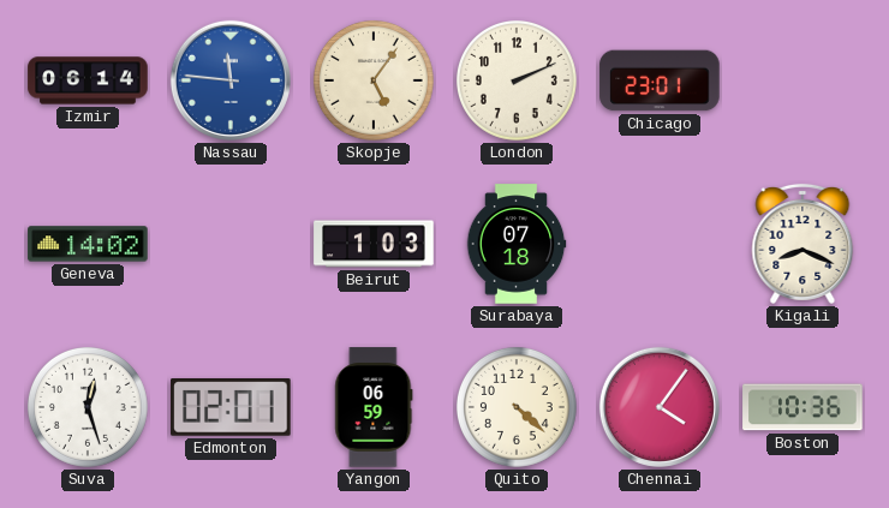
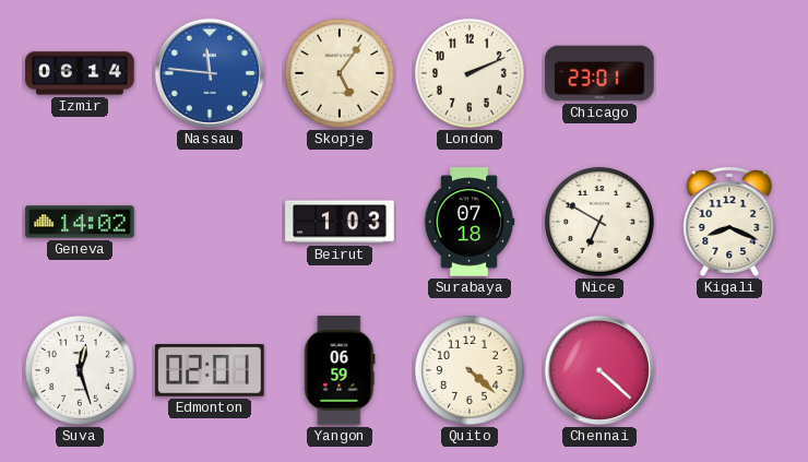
Nice: none -> 6:50 (599, 222)
Chennai: 4:06 -> 4:22 (599, 370)
Boston: 10:36 -> none (803, 407)
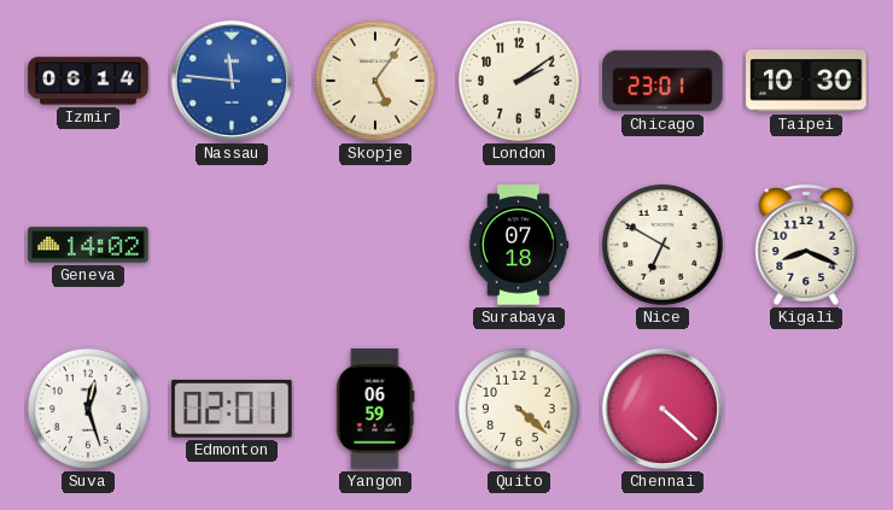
London: 2:11 -> 2:09 (519, 81)
Taipei: none -> 10:30 (806, 81)
Beirut: 1:03 -> none (340, 222)
